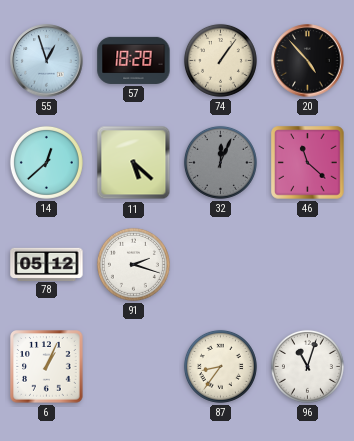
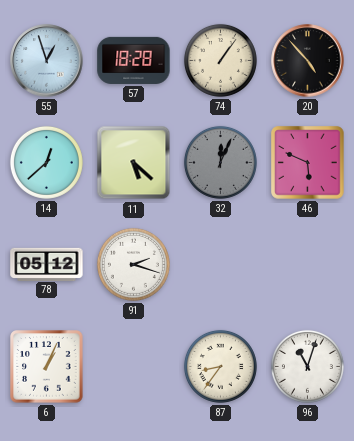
46: 11:22 -> 5:49 (308, 163)
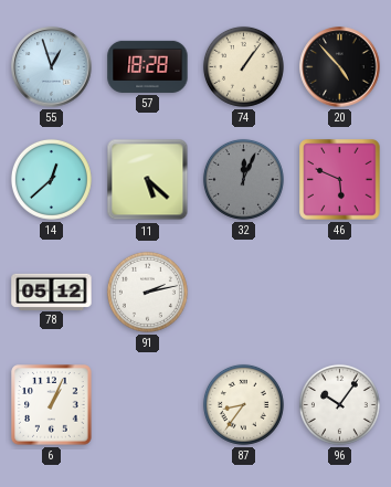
91: 2:18 -> 2:13 (147, 292)
96: 11:03 -> 10:06 (339, 404)
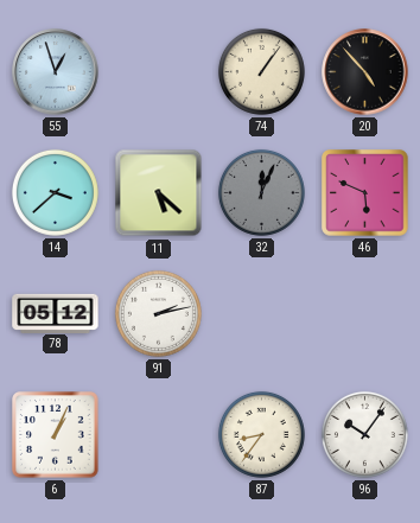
57: 18:28 -> none (148, 66)
14: 12:38 -> 3:38 (55, 192)
